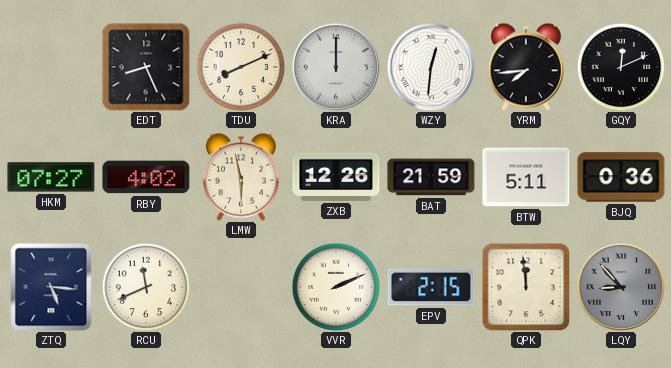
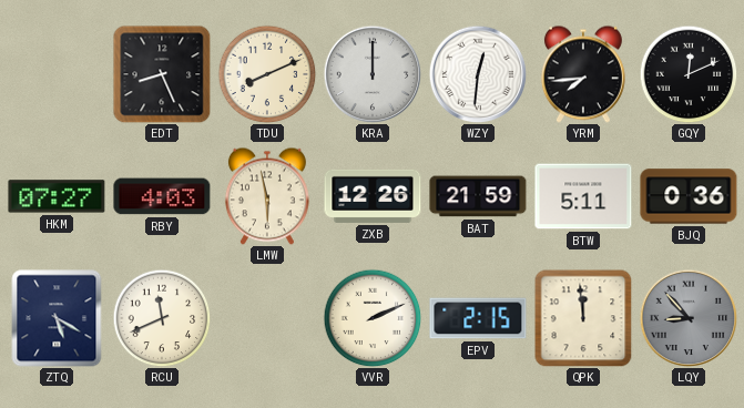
RBY: 4:02 -> 4:03 (162, 196)
ZTQ: 5:16 -> 5:20 (57, 318)
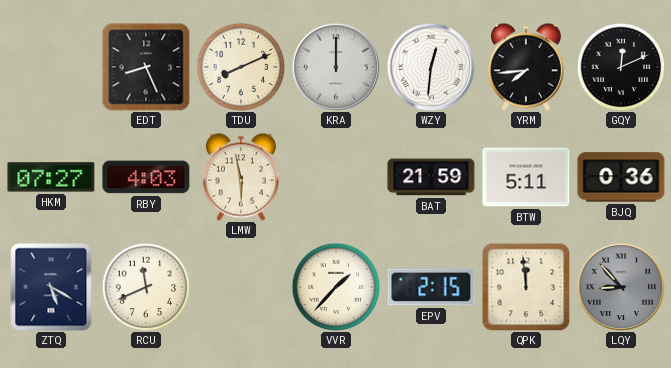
ZXB: 12:26 -> none (373, 196)
VVR: 2:11 -> 1:37 (336, 287)
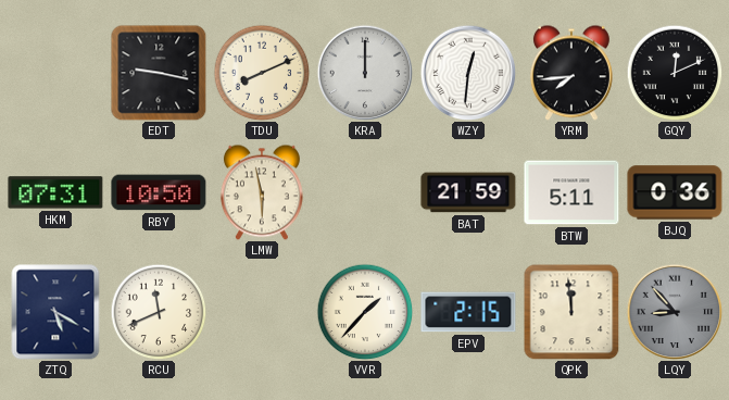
EDT: 8:26 -> 9:17 (159, 73)
HKM: 07:27 -> 07:31 (55, 192)
RBY: 4:03 -> 10:50 (159, 192)
